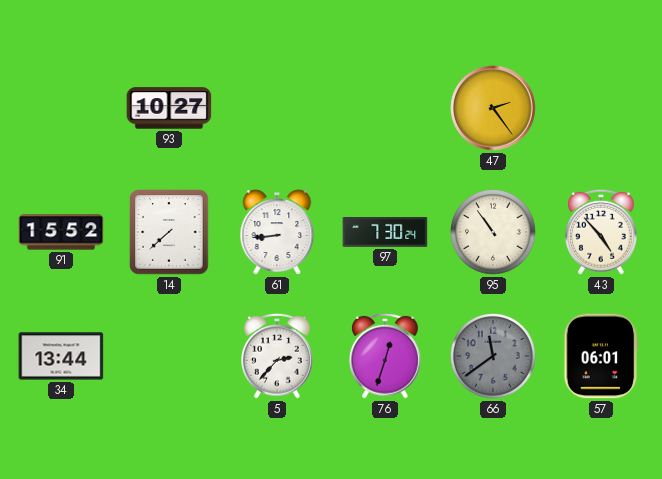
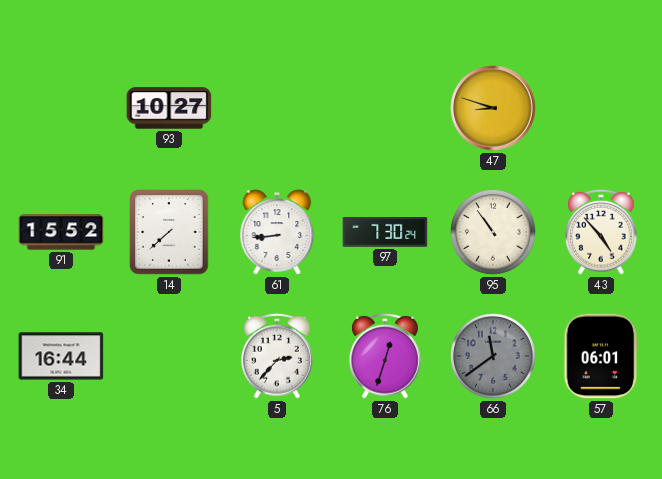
47: 2:24 -> 8:48 (493, 108)
34: 13:44 -> 16:44 (61, 356)
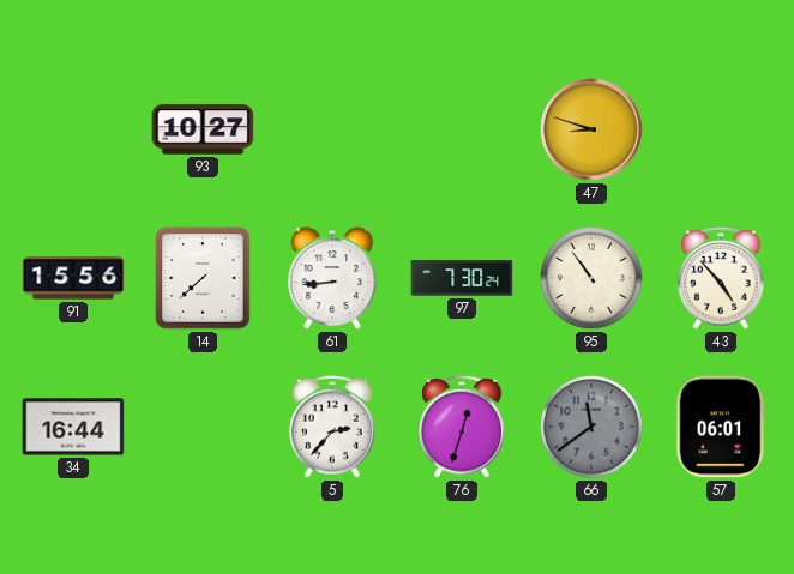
91: 15:52 -> 15:56 (73, 278)
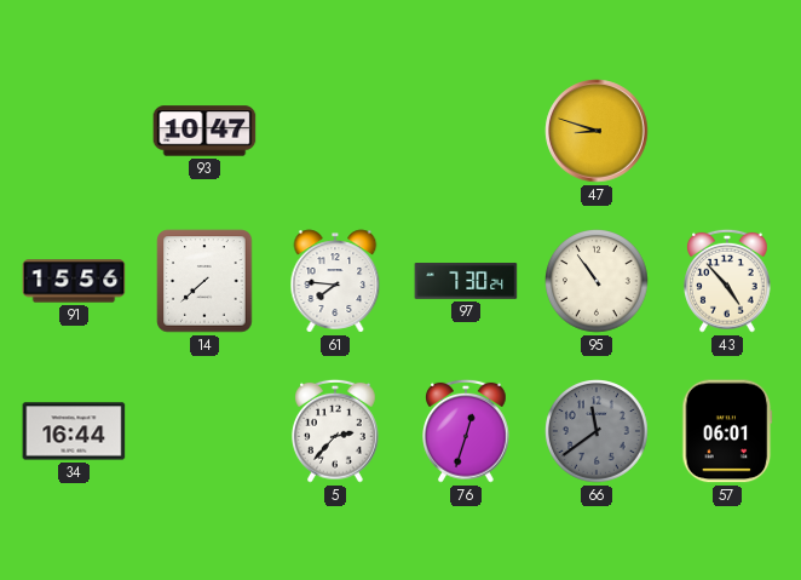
93: 10:27 -> 10:47 (204, 131)
61: 8:44 -> 7:46 (335, 281)
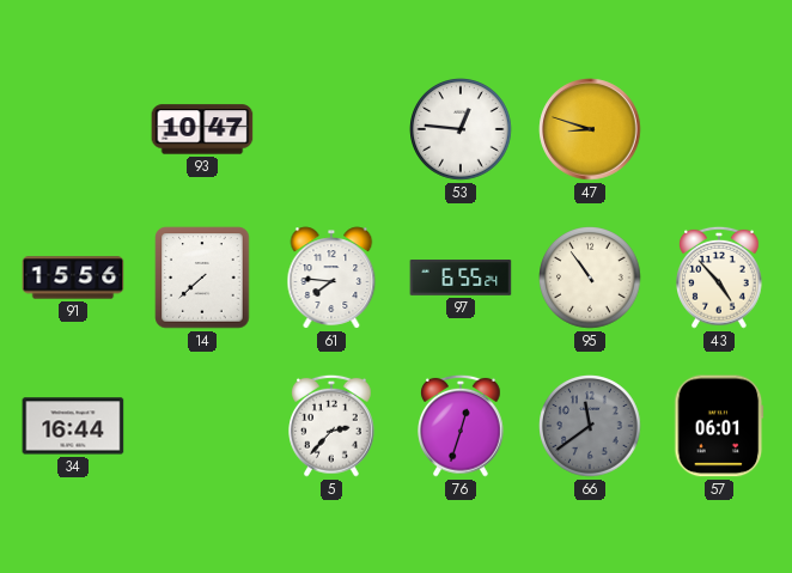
53: none -> 12:46 (462, 130)
97: 7:30 -> 6:55 (461, 278)
